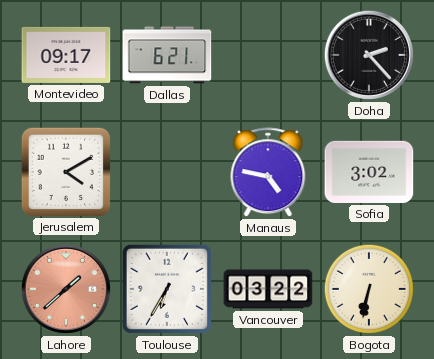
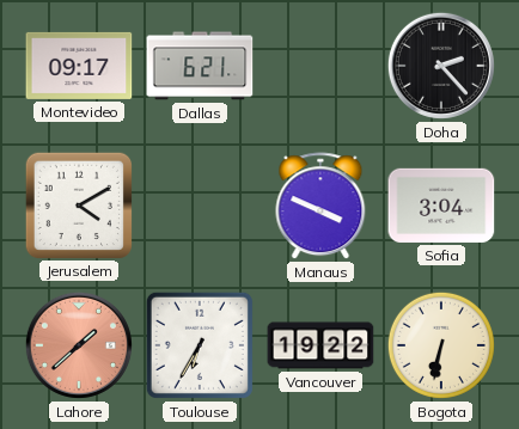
Manaus: 4:47 -> 3:49 (320, 207)
Sofia: 3:02 -> 3:04 (441, 206)
Vancouver: 03:22 -> 19:22 (320, 345)
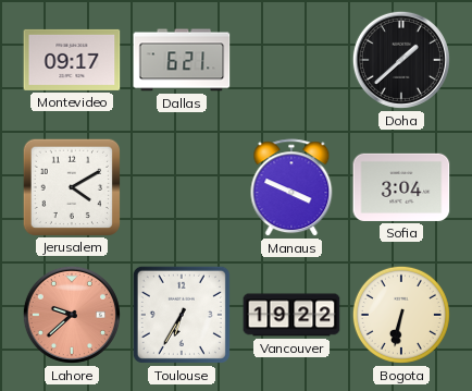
Doha: 2:23 -> 1:38 (401, 60)
Lahore: 1:38 -> 9:38 (72, 315)
